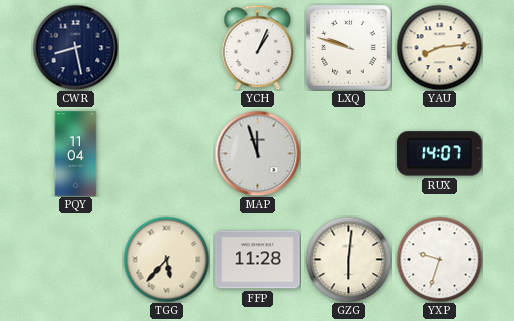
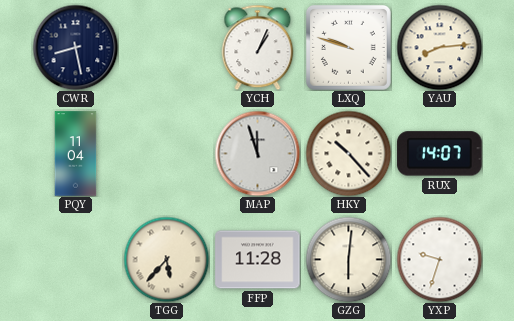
HKY: none -> 10:23 (348, 153)
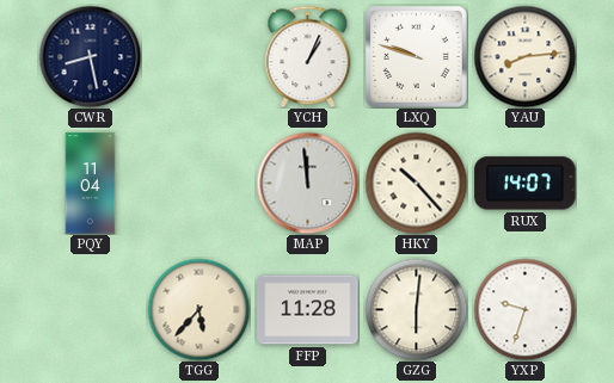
MAP: 11:57 -> 11:59 (307, 183)
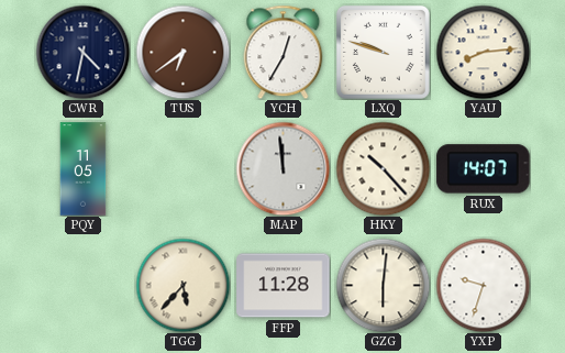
CWR: 8:28 -> 4:32 (82, 52)
TUS: none -> 6:39 (182, 52)
YCH: 1:04 -> 12:35 (284, 52)
PQY: 11:04 -> 11:05 (84, 169)
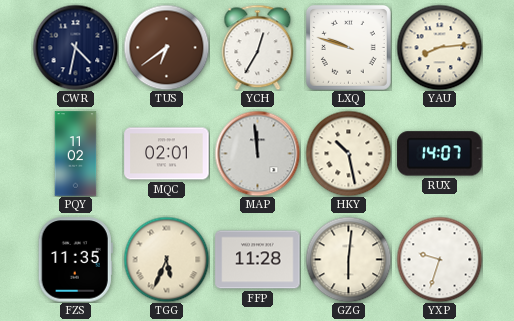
PQY: 11:05 -> 11:02 (76, 154)
MQC: none -> 02:01 (167, 154)
HKY: 10:23 -> 10:28 (348, 153)
FZS: none -> 11:35 (75, 260)
TGG: 5:37 -> 5:34 (166, 259)
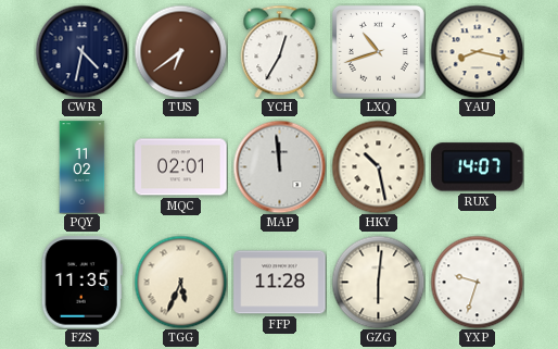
LXQ: 9:48 -> 10:42 (379, 52)
YAU: 8:14 -> 8:17 (477, 51)
